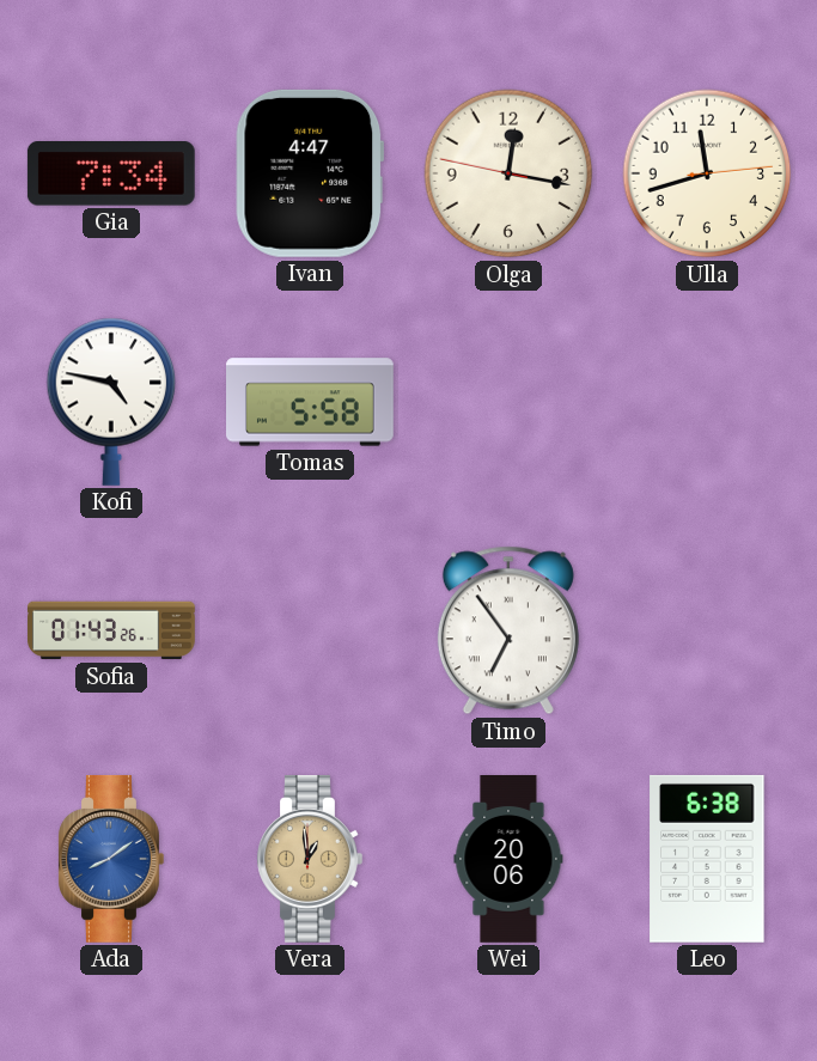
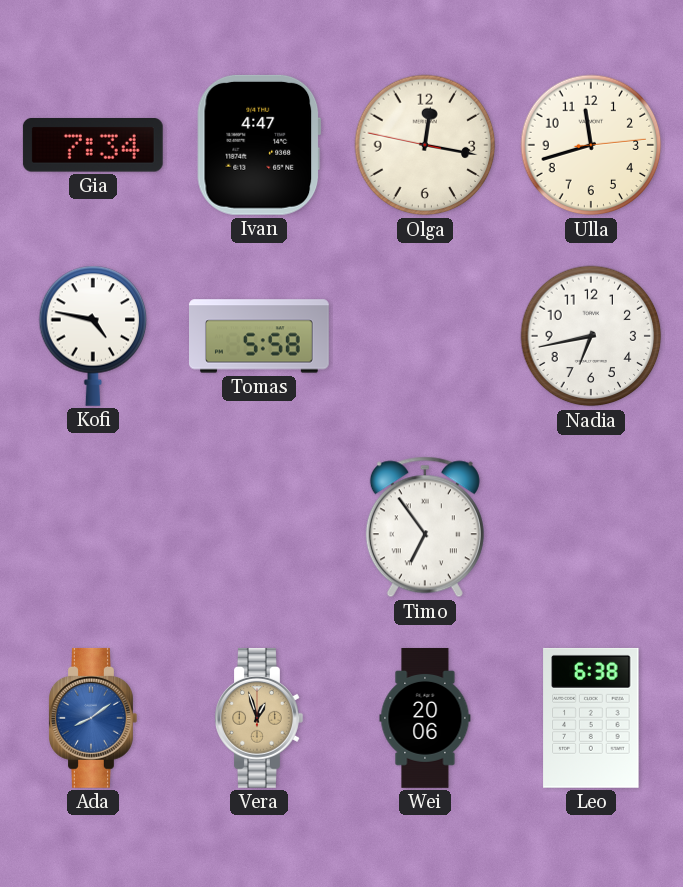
Nadia: none -> 6:43 (591, 336)
Sofia: 01:43 -> none (112, 630)
Vera: 12:59 -> 12:57 (259, 718)
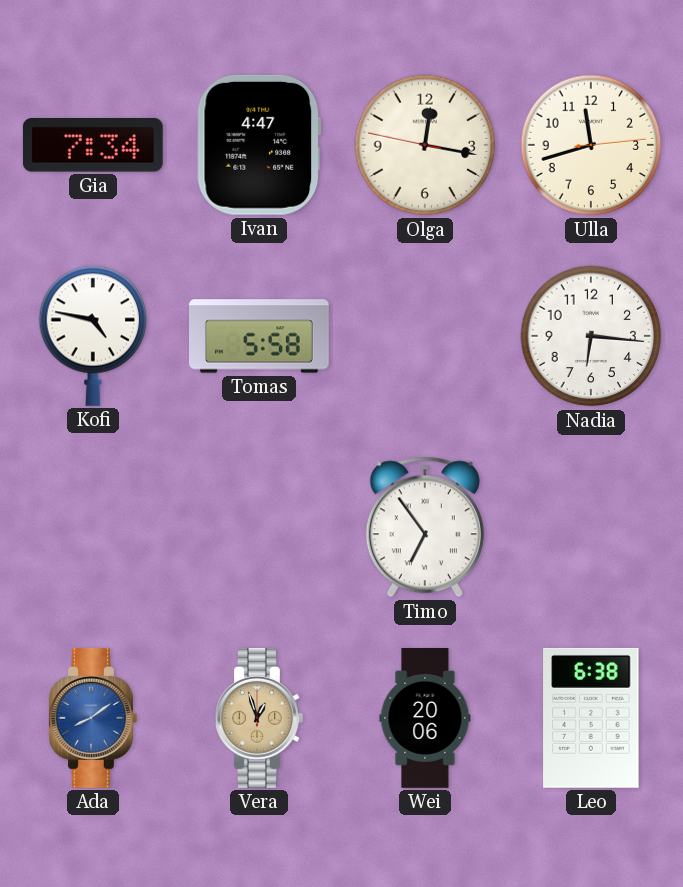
Nadia: 6:43 -> 6:16 (591, 336)
